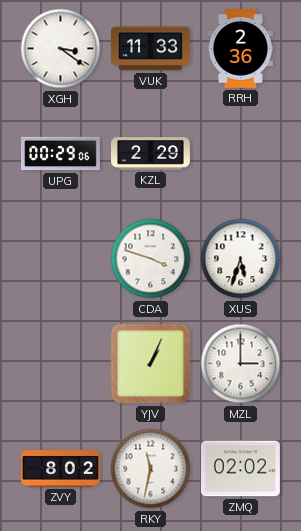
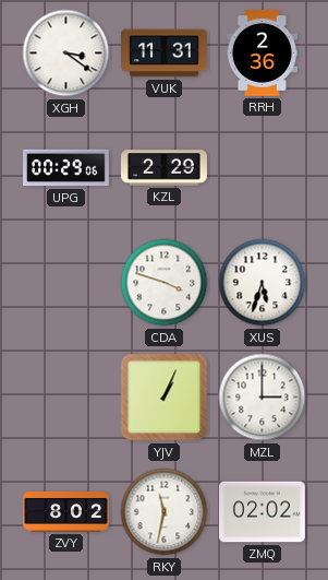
VUK: 11:33 -> 11:31 (165, 54)
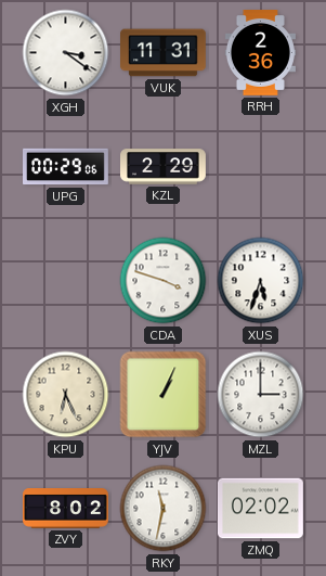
KPU: none -> 6:26 (66, 395)
